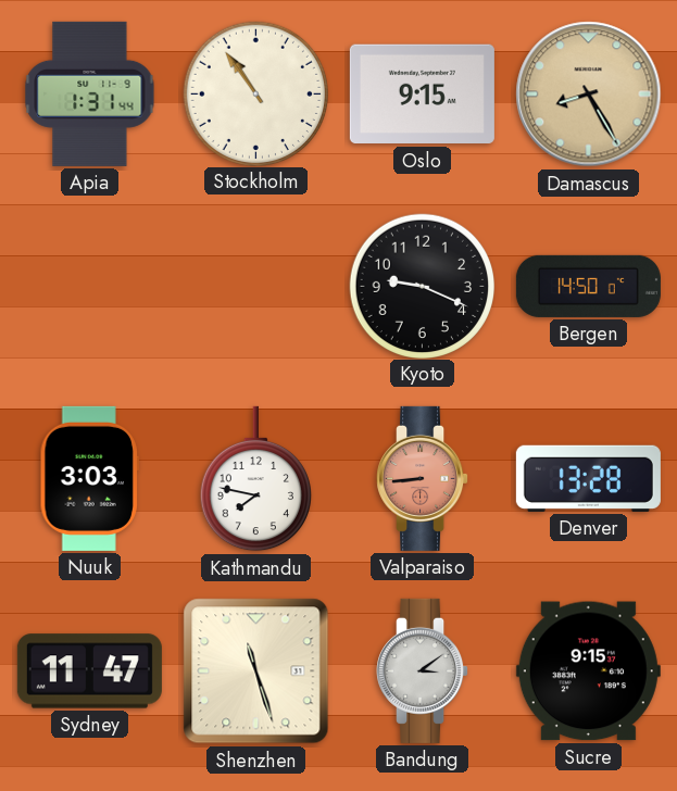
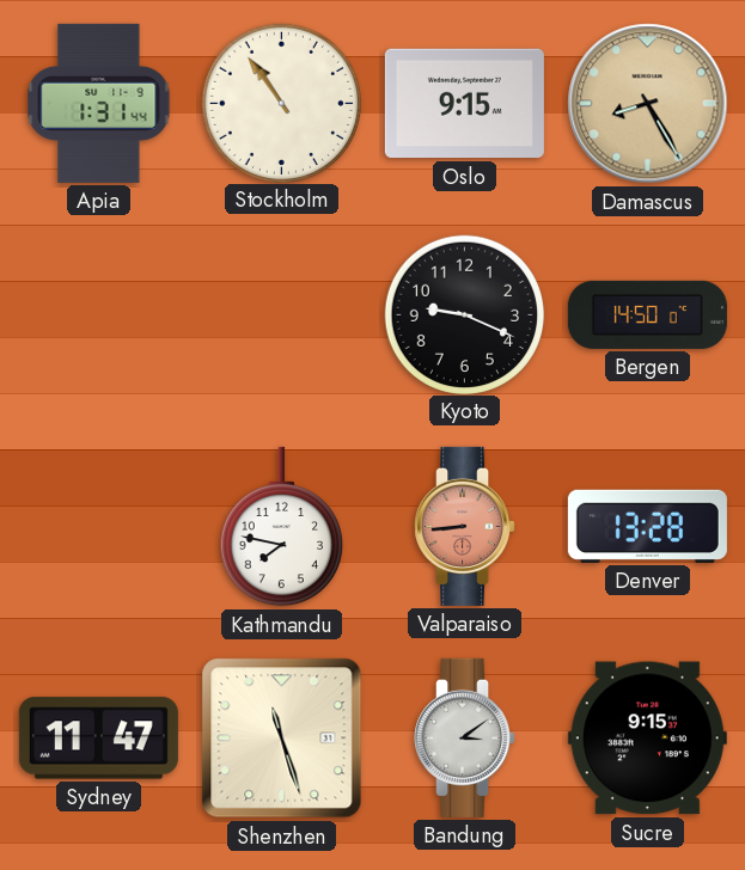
Nuuk: 3:03 -> none (89, 478)
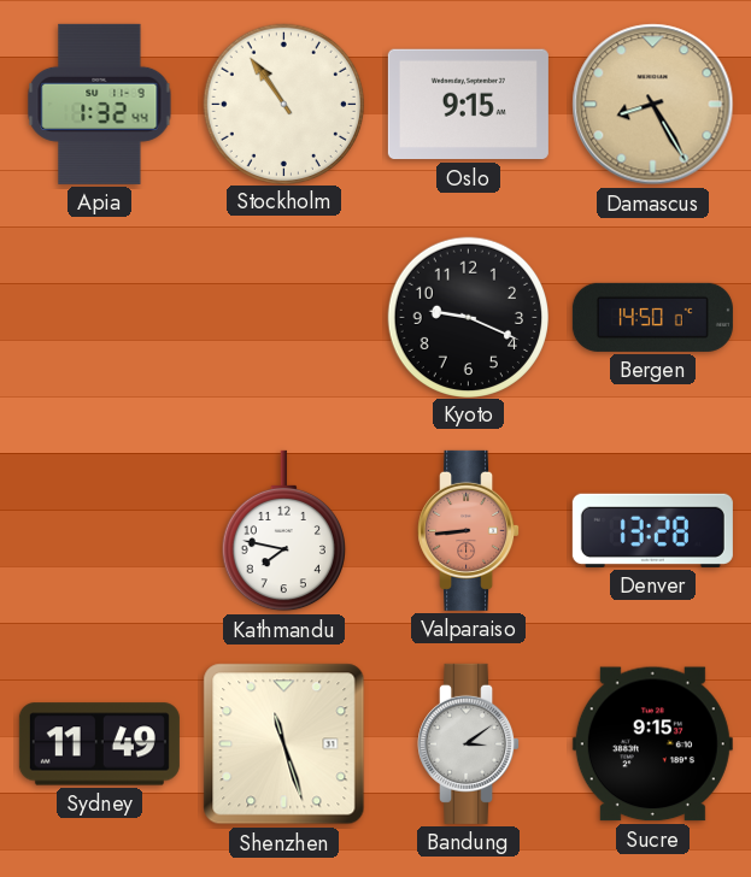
Apia: 1:31 -> 1:32 (100, 104)
Sydney: 11:47 -> 11:49 (99, 744)
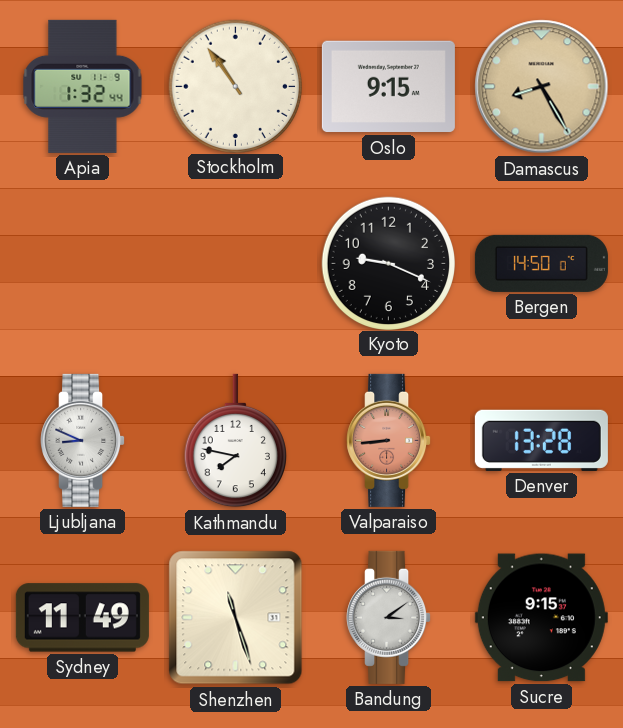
Ljubljana: none -> 8:49 (83, 440)
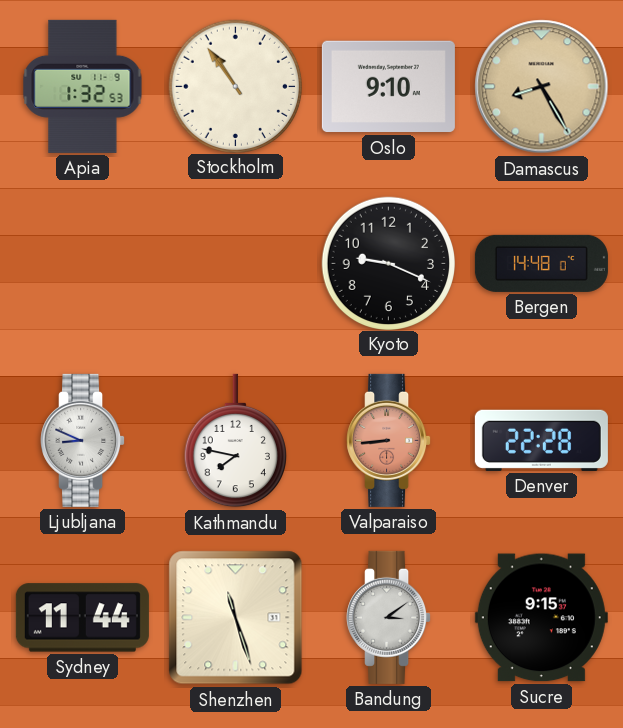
Apia: 1:32:44 -> 1:32:53 (83, 86)
Oslo: 9:15 -> 9:10 (388, 87)
Bergen: 14:50 -> 14:48 (541, 263)
Denver: 13:28 -> 22:28 (541, 440)
Sydney: 11:49 -> 11:44 (82, 618)
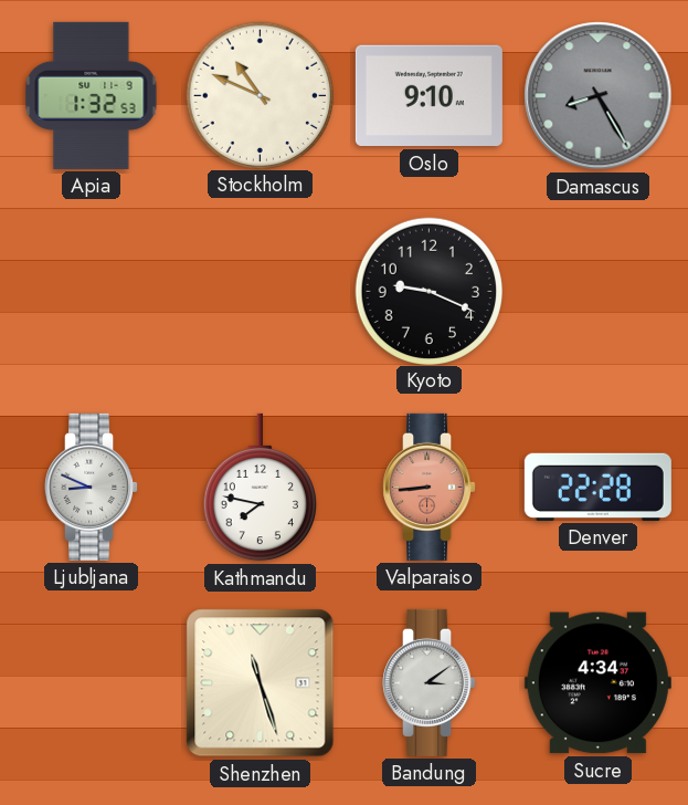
Stockholm: 10:54 -> 10:49 (260, 95)
Damascus dial: champagne -> grey (599, 96)
Bergen: 14:48 -> none (541, 263)
Sydney: 11:44 -> none (82, 618)
Sucre: 9:15 -> 4:34 (597, 683)
